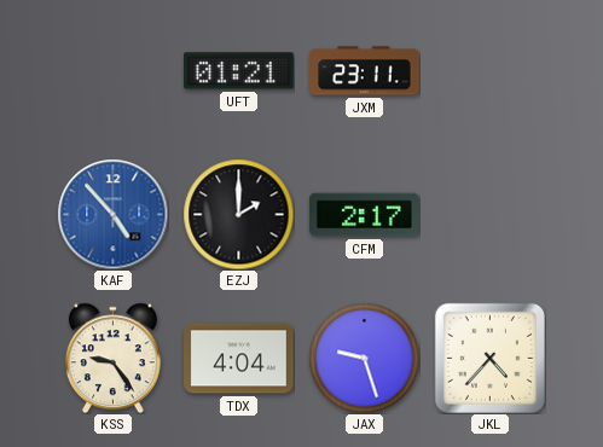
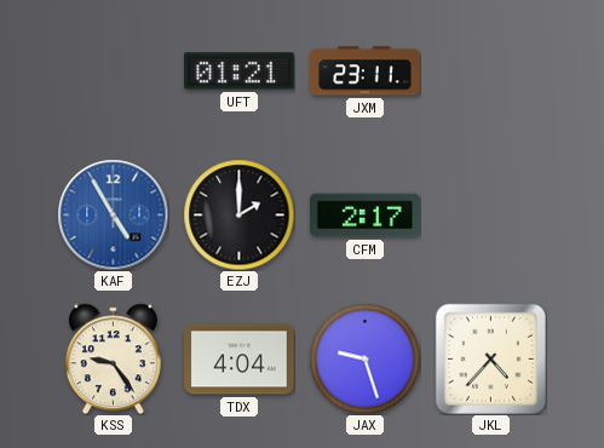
KAF: 4:53 -> 4:55 (113, 214)
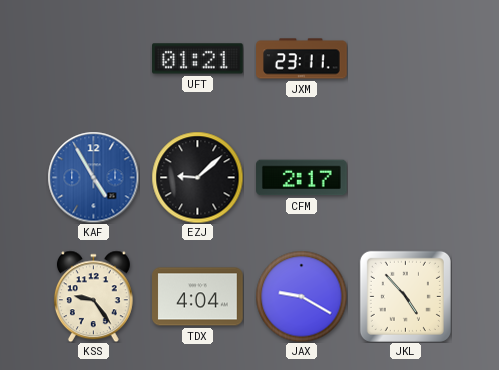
EZJ: 2:00 -> 9:08 (197, 177)
JAX: 9:27 -> 9:20 (301, 296)
JKL: 4:37 -> 4:53 (405, 296)
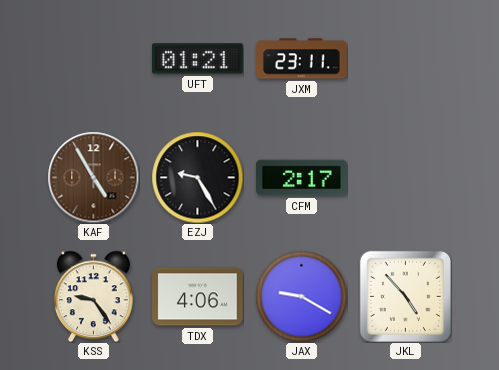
KAF dial: blue -> brown (93, 177)
EZJ: 9:08 -> 9:25 (197, 177)
TDX: 4:04 -> 4:06 (198, 297)
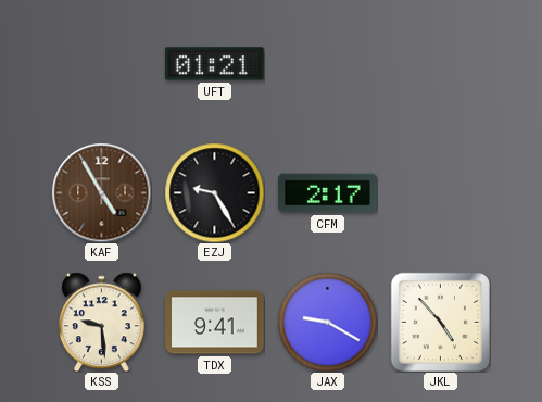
JXM: 23:11 -> none (302, 59)
KSS: 9:24 -> 9:29 (101, 322)
TDX: 4:06 -> 9:41 (215, 323)
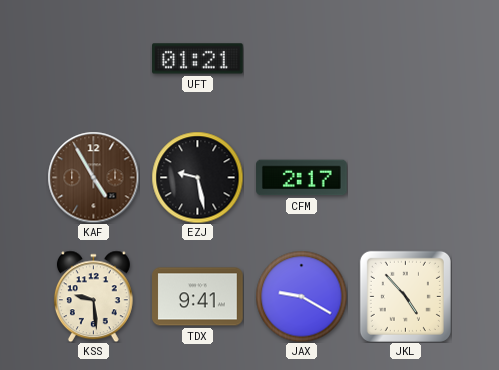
EZJ: 9:25 -> 9:28 (197, 177)
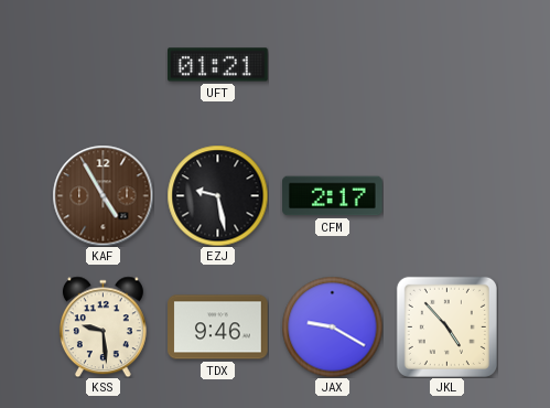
TDX: 9:41 -> 9:46 (218, 328)
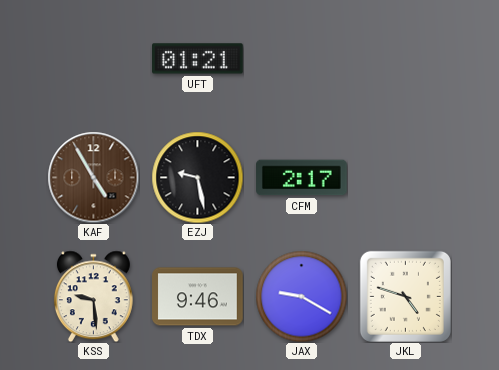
JKL: 4:53 -> 4:48 (405, 296)
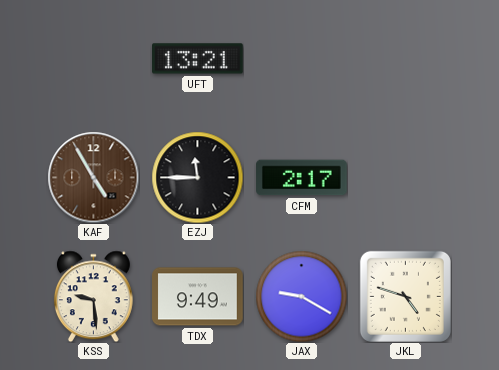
UFT: 01:21 -> 13:21 (198, 59)
EZJ: 9:28 -> 11:45 (197, 177)
TDX: 9:46 -> 9:49 (198, 297)
